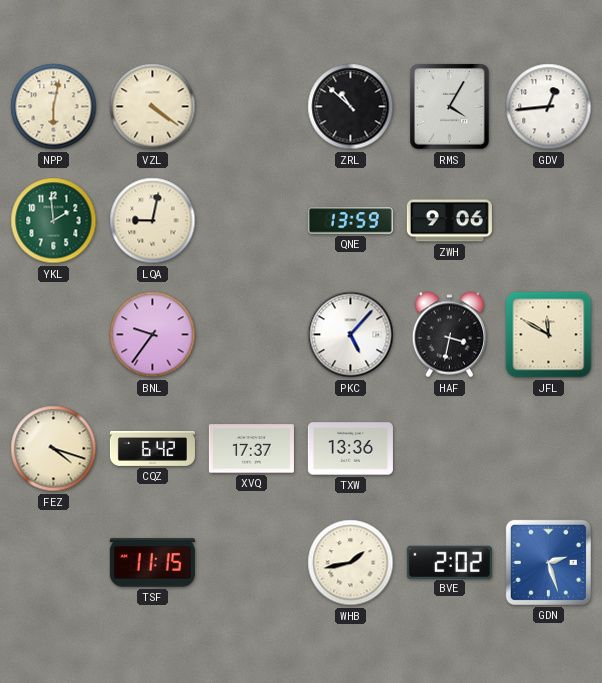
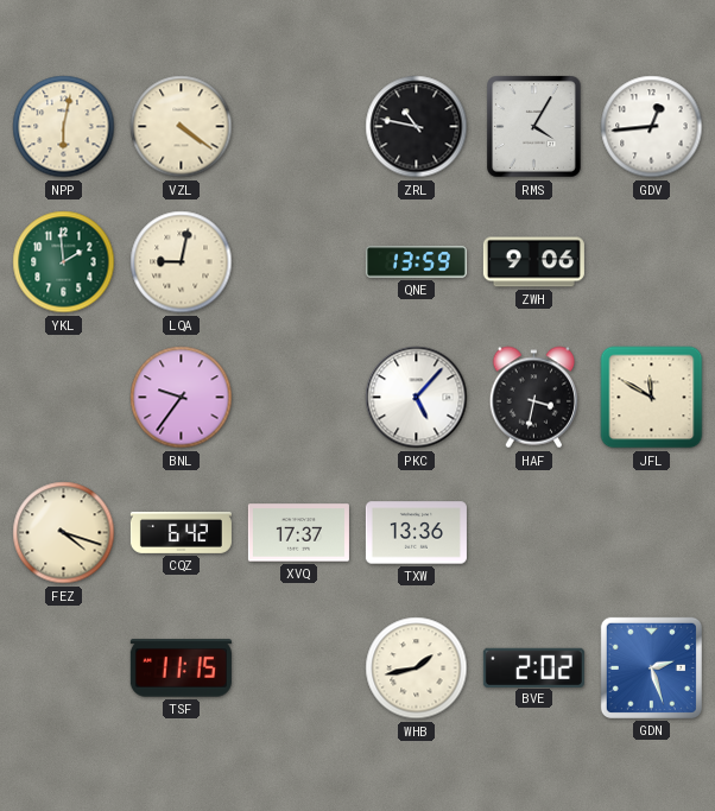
ZRL: 10:52 -> 10:47 (417, 127)
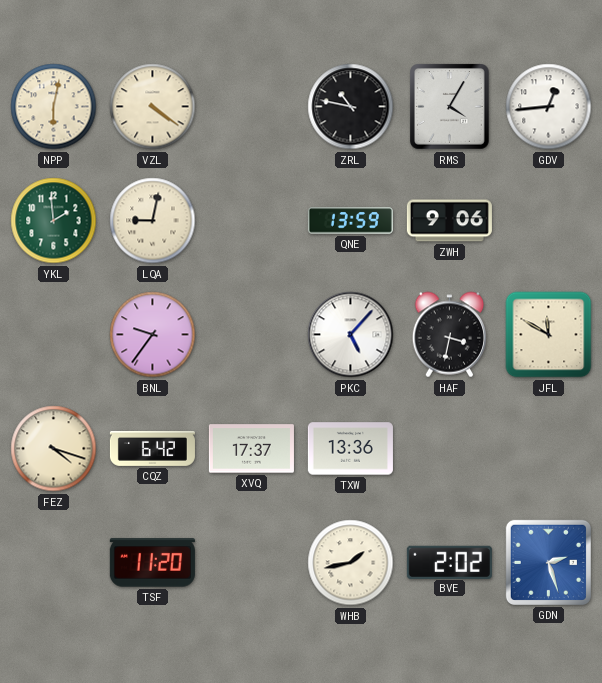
TSF: 11:15 -> 11:20 (152, 563)
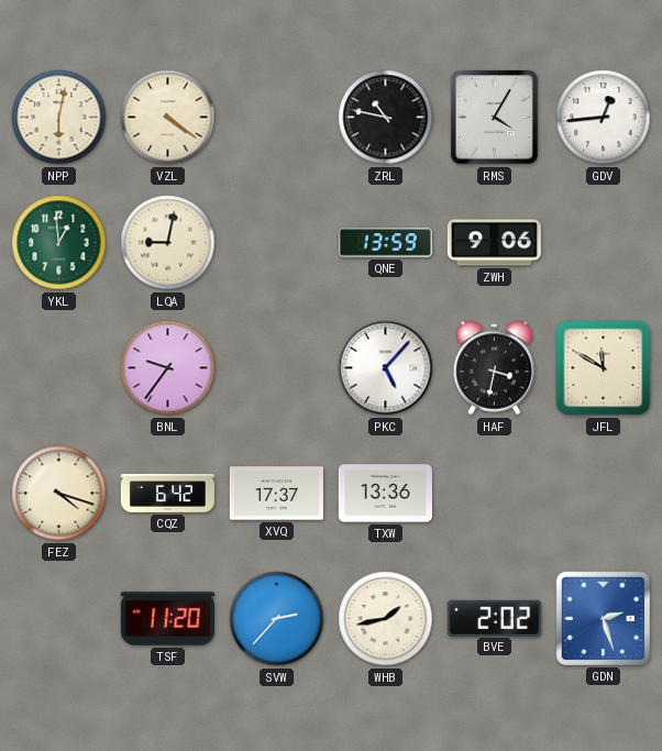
YKL: 1:59 -> 12:59 (59, 243)
SVW: none -> 2:37 (277, 619)
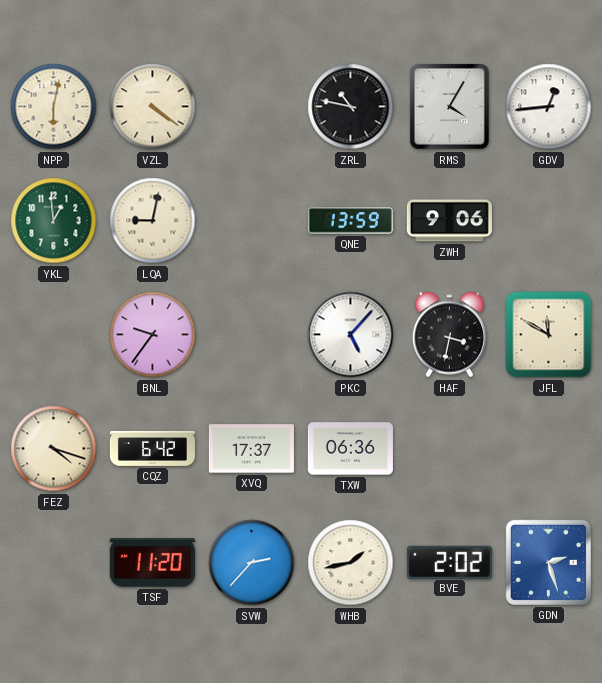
TXW: 13:36 -> 06:36 (350, 449)
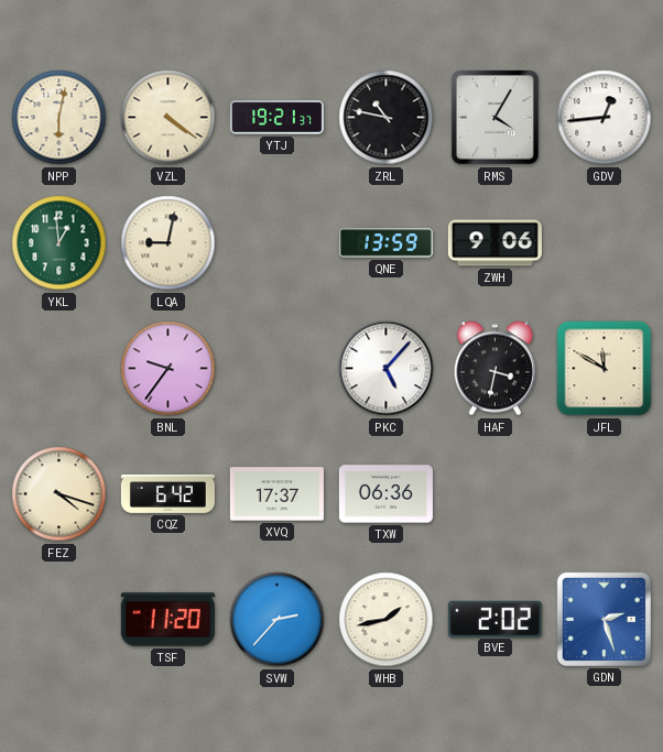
YTJ: none -> 19:21 (276, 118)
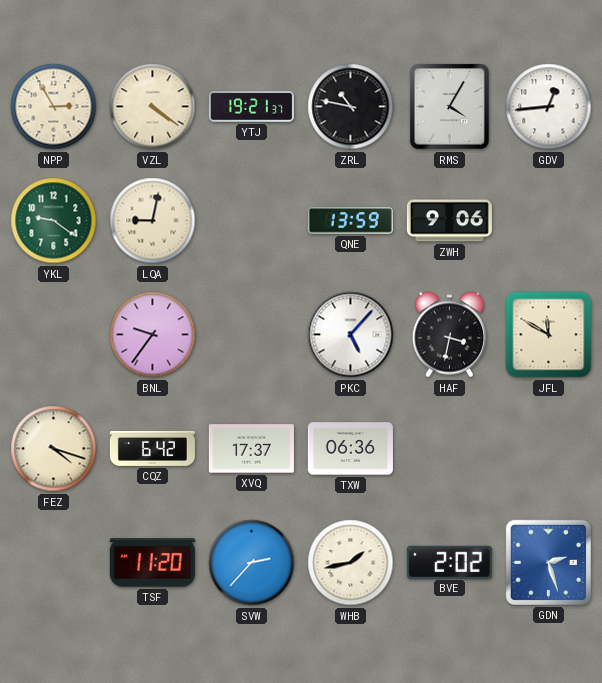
NPP: 6:02 -> 2:55 (54, 107)
YKL: 12:59 -> 9:21 (54, 221)
